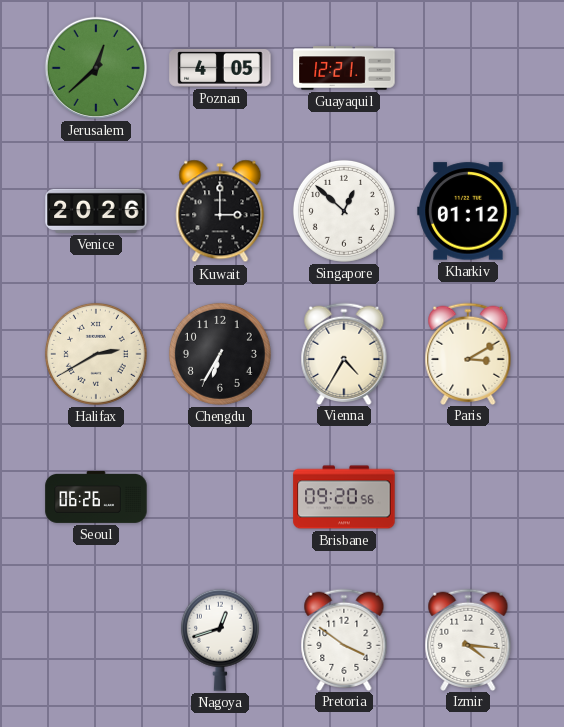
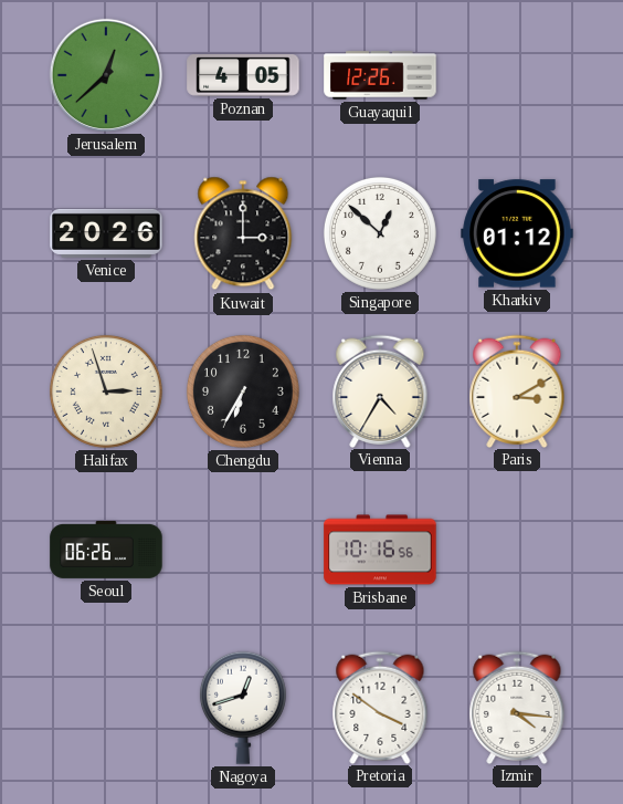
Guayaquil: 12:21 -> 12:26 (380, 75)
Halifax: 2:40 -> 2:57 (106, 391)
Brisbane: 09:20 -> 10:16 (380, 550)
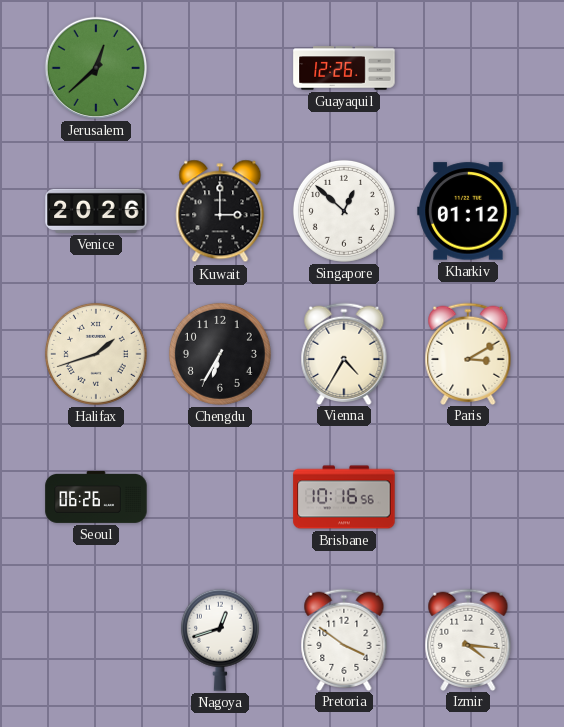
Poznan: 4:05 -> none (243, 76)
Halifax: 2:57 -> 1:42 (96, 354)
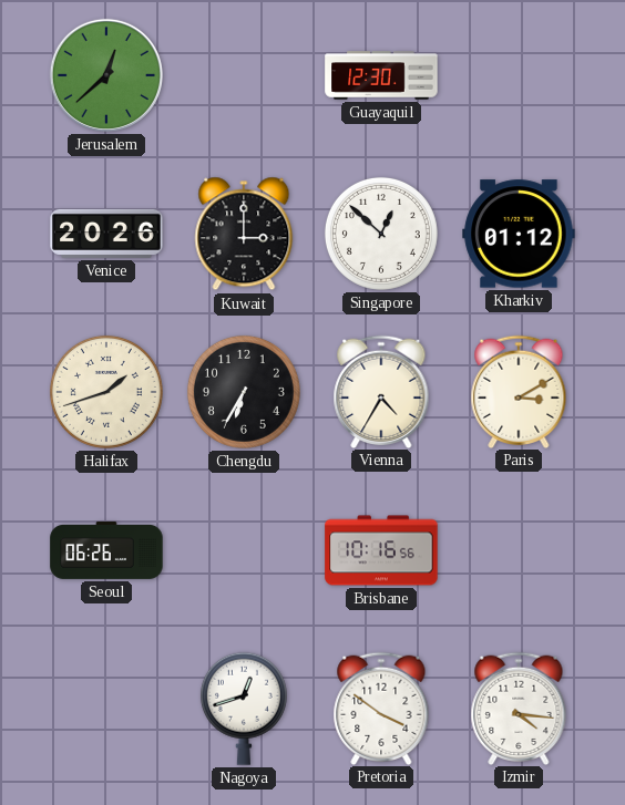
Guayaquil: 12:26 -> 12:30 (381, 75)
